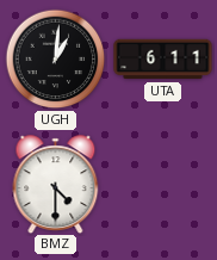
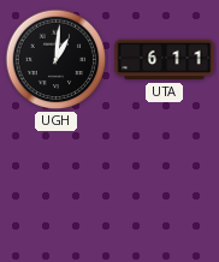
BMZ: 4:30 -> none (56, 184)
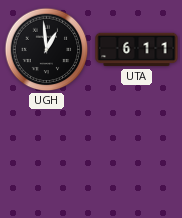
UGH: 1:01 -> 12:59 (47, 50)
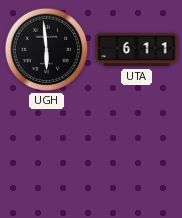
UGH: 12:59 -> 5:59 (47, 50)
